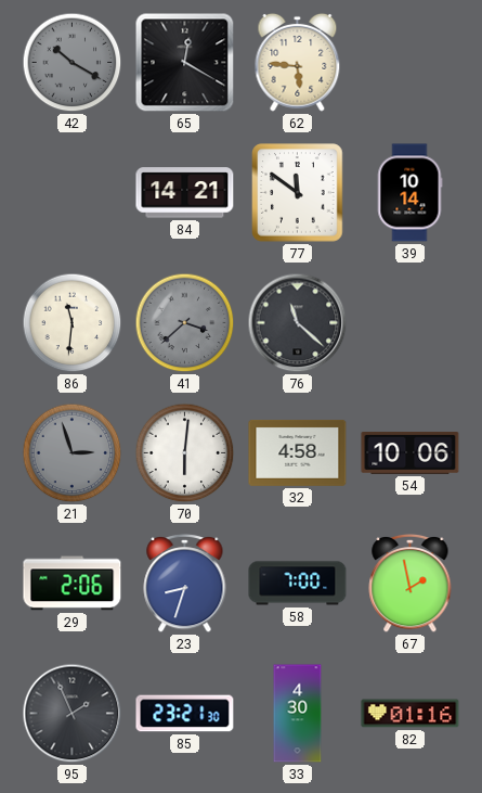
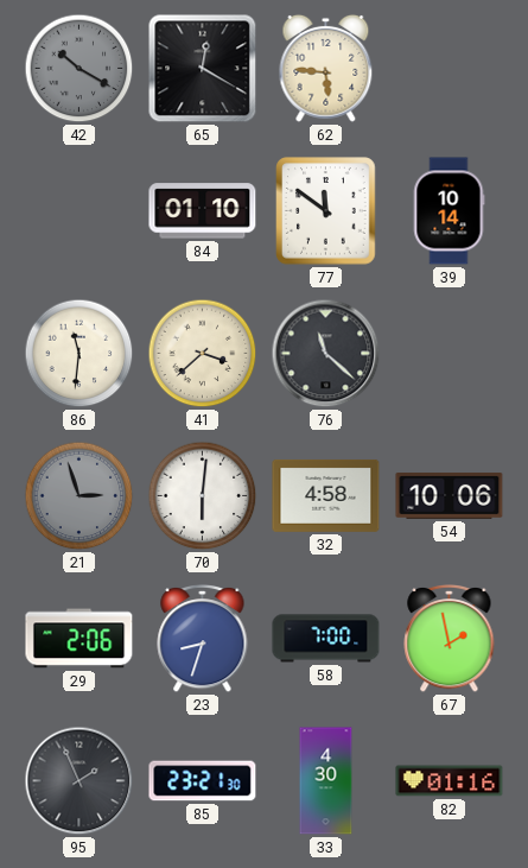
84: 14:21 -> 01:10 (203, 211)
41 dial: grey -> cream (203, 354)
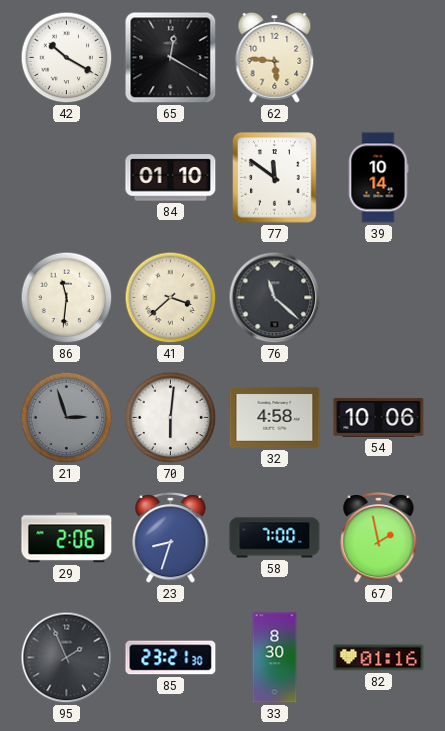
42 dial: grey -> white (67, 58)
33: 4:30 -> 8:30 (275, 658)
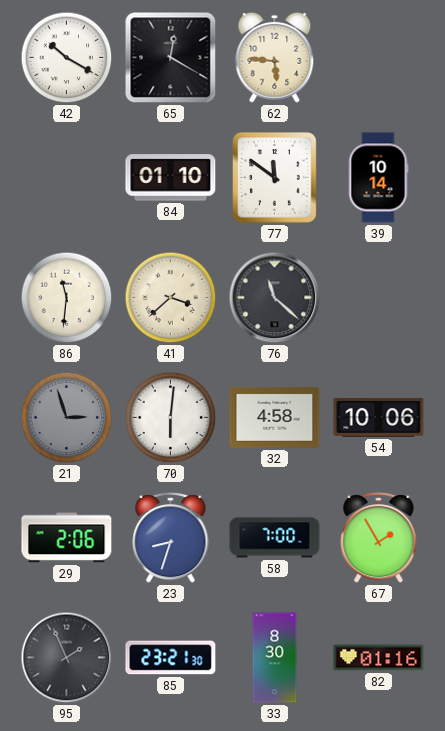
67: 1:58 -> 1:55 (379, 537)
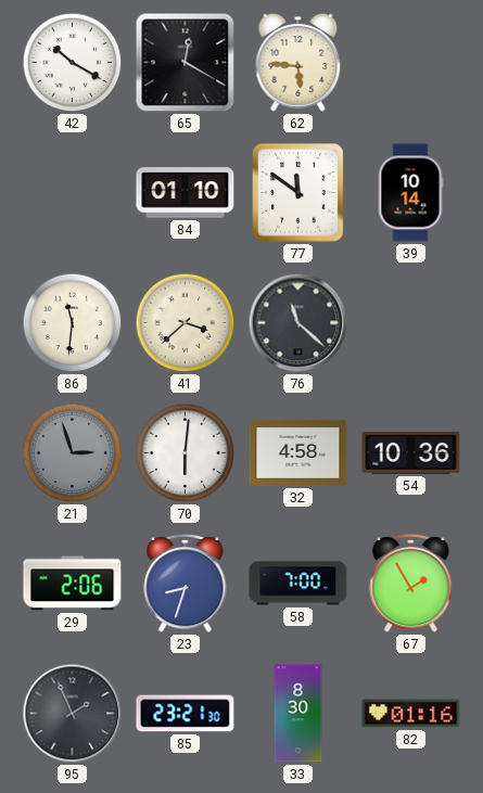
54: 10:06 -> 10:36 (411, 452)
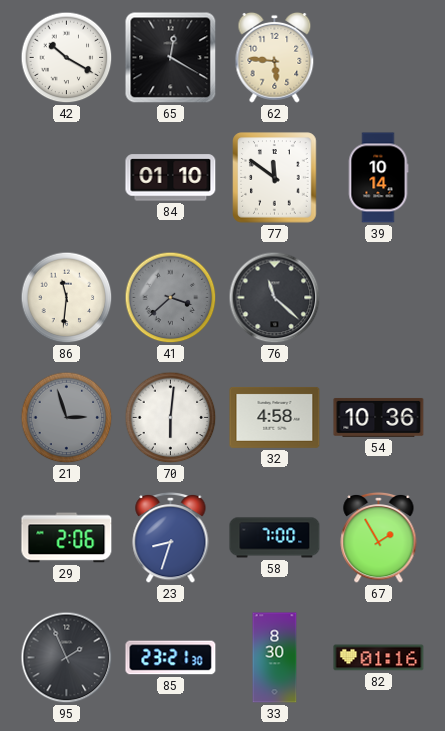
41 dial: cream -> grey (171, 298)
